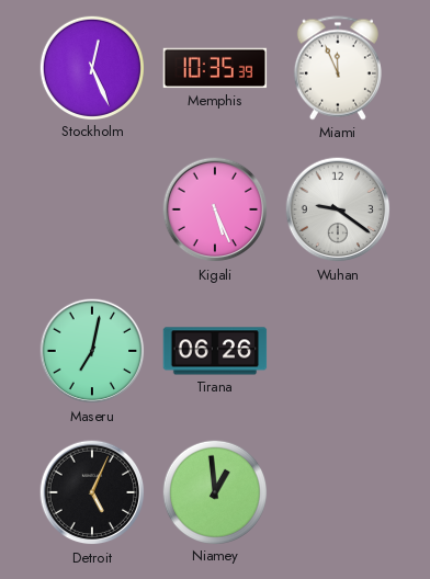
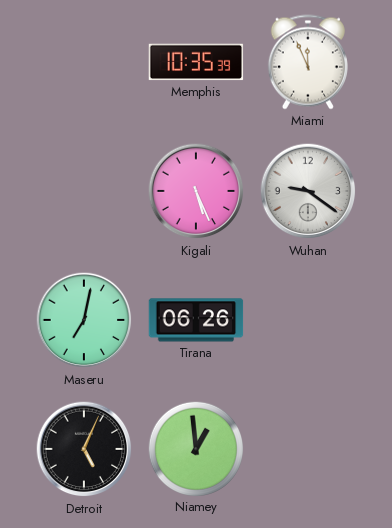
Stockholm: 12:26 -> none (91, 67)
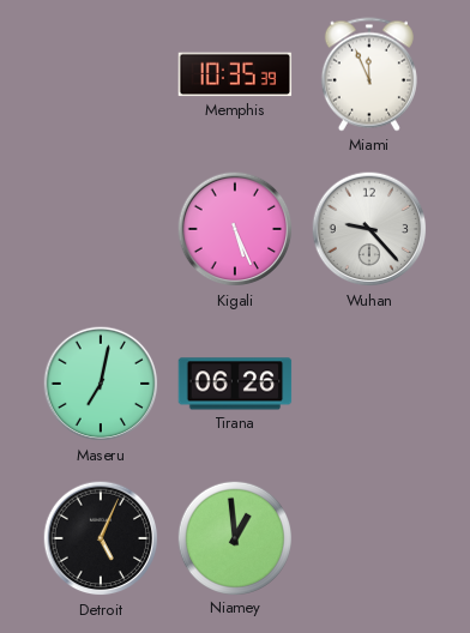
Wuhan: 9:21 -> 9:23 (369, 229)
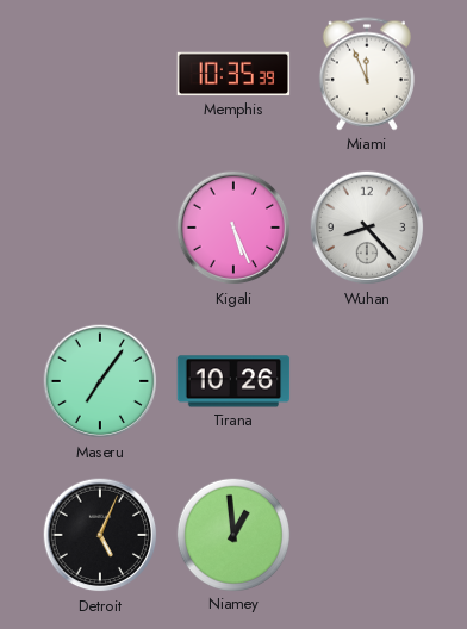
Wuhan: 9:23 -> 8:23 (367, 228)
Maseru: 7:02 -> 7:06 (100, 381)
Tirana: 06:26 -> 10:26 (233, 381)
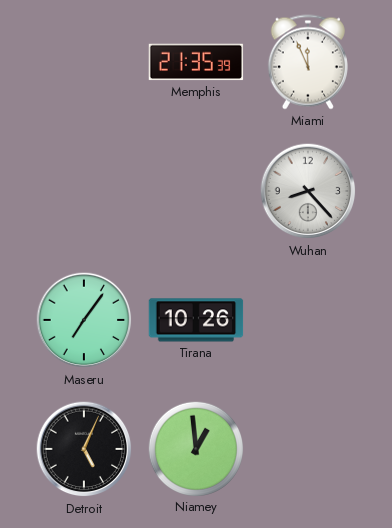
Memphis: 10:35 -> 21:35 (196, 62)
Kigali: 5:26 -> none (233, 228)
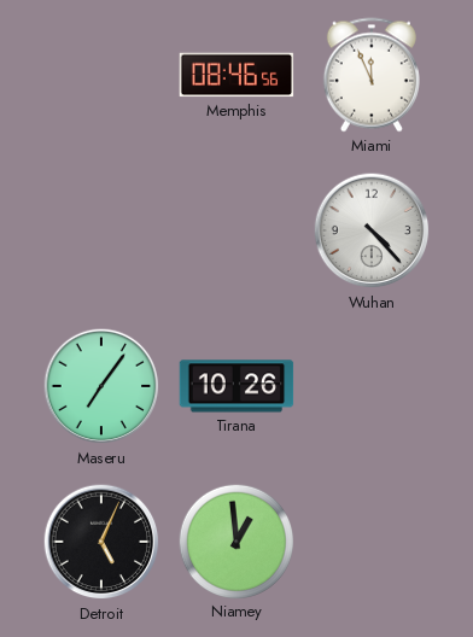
Memphis: 21:35 -> 08:46 (237, 75)
Wuhan: 8:23 -> 4:23 (372, 230)
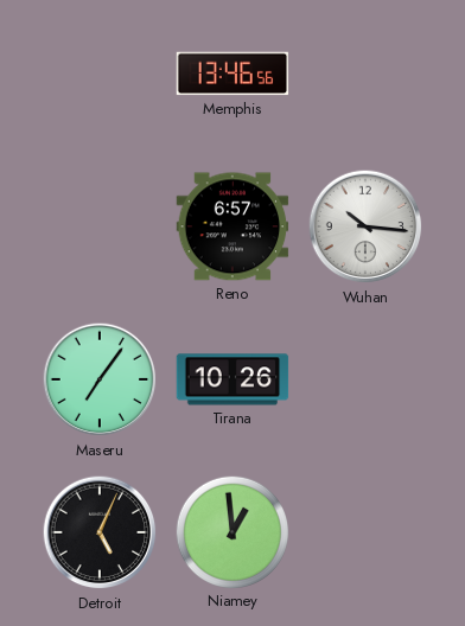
Memphis: 08:46 -> 13:46 (232, 74)
Miami: 11:56 -> none (372, 75)
Reno: none -> 6:57 (232, 226)
Wuhan: 4:23 -> 10:16 (365, 226)
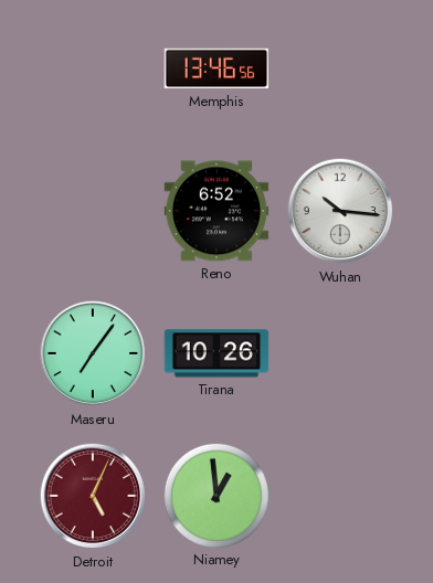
Reno: 6:57 -> 6:52 (216, 211)
Detroit dial: black -> burgundy (93, 496)
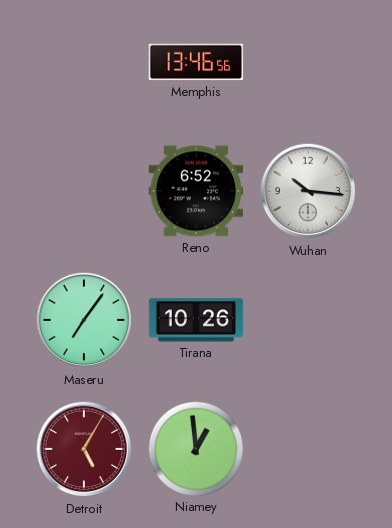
Detroit: 5:04 -> 5:05 (84, 449)
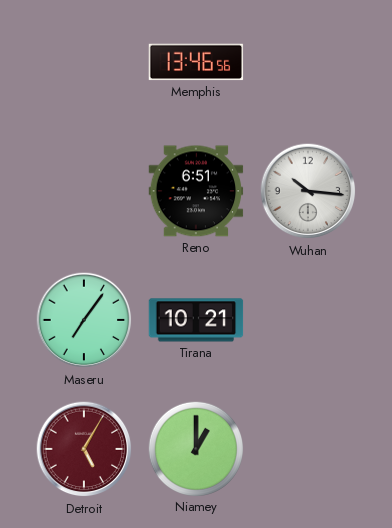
Reno: 6:52 -> 6:51 (196, 191)
Tirana: 10:26 -> 10:21 (196, 320)
Niamey: 12:59 -> 1:00 (195, 448)
